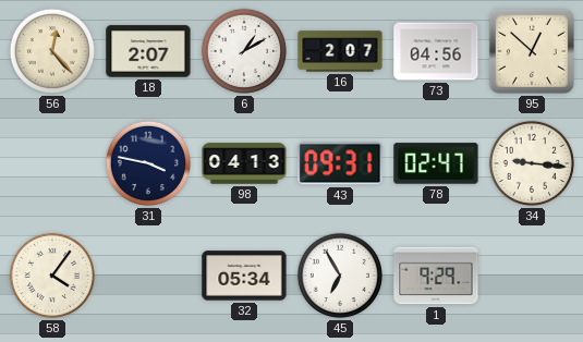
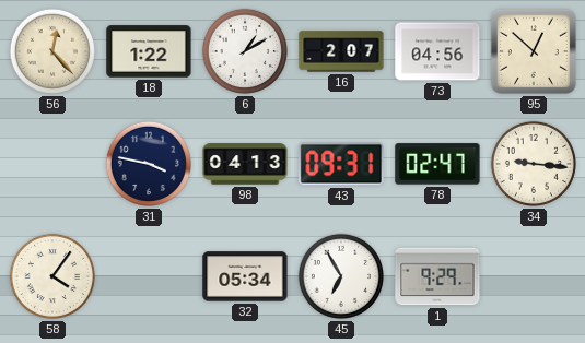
18: 2:07 -> 1:22 (149, 51)
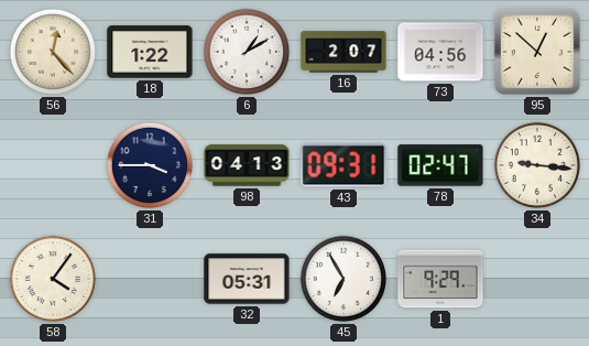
31: 3:47 -> 3:45 (150, 165)
32: 05:34 -> 05:31 (247, 279)
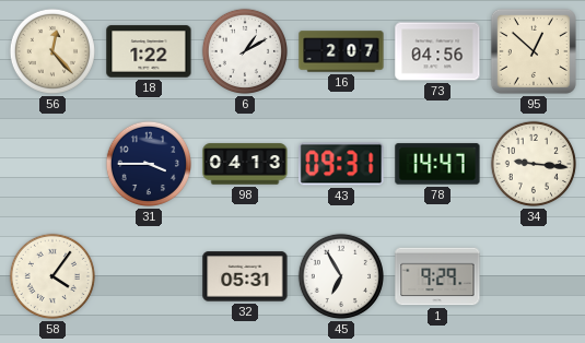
78: 02:47 -> 14:47 (437, 164)
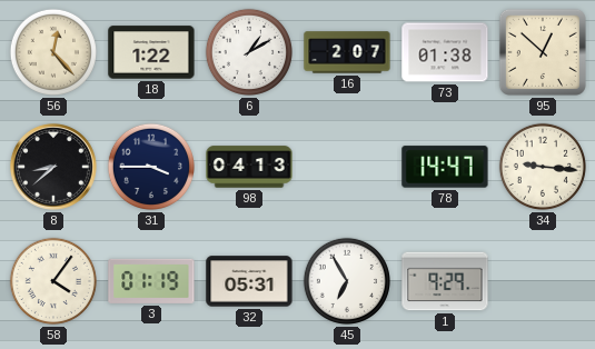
73: 04:56 -> 01:38 (445, 52)
8: none -> 8:38 (53, 167)
43: 09:31 -> none (341, 164)
3: none -> 01:19 (151, 281)
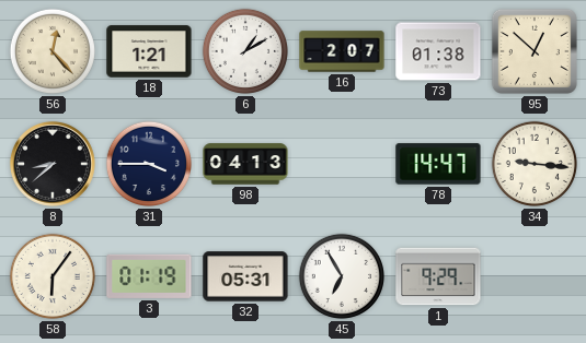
18: 1:22 -> 1:21 (149, 51)
58: 4:06 -> 6:06 (53, 276)
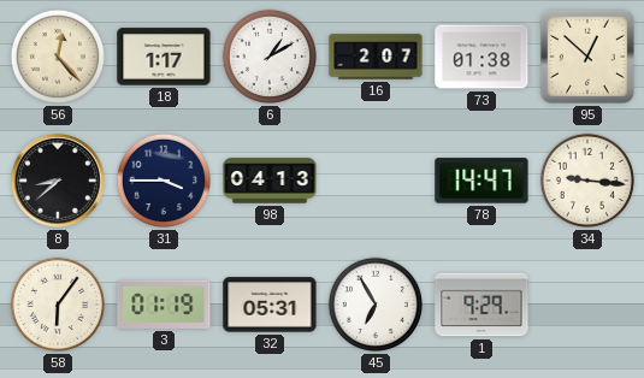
18: 1:21 -> 1:17 (164, 57)
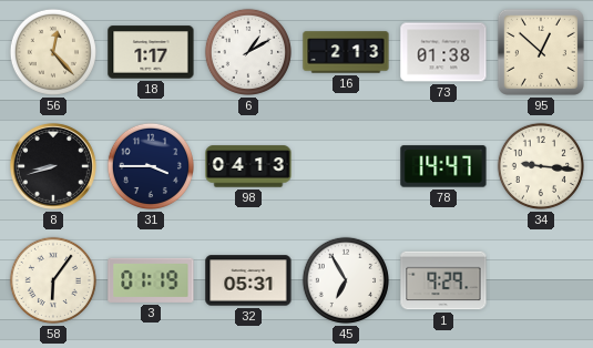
16: 2:07 -> 2:13 (346, 52)
8: 8:38 -> 8:42 (53, 166)
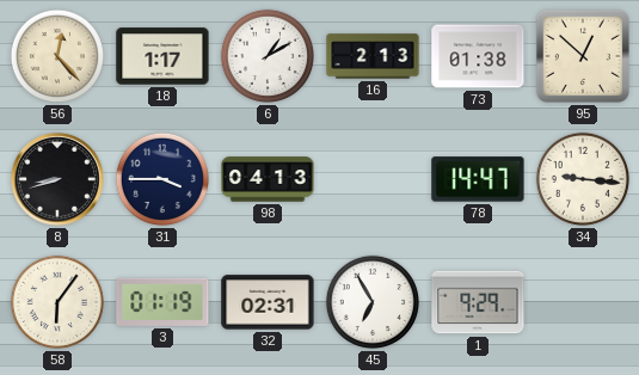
32: 05:31 -> 02:31 (268, 302)
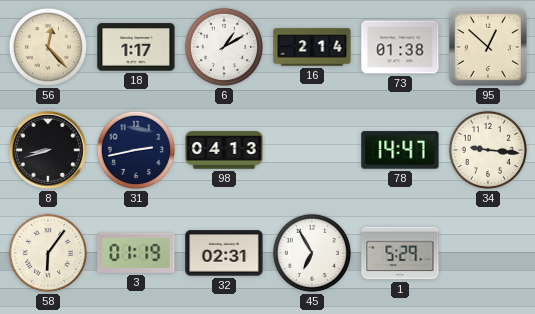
16: 2:13 -> 2:14 (312, 47)
31: 3:45 -> 2:43 (136, 150)
1: 9:29 -> 5:29 (400, 253)
